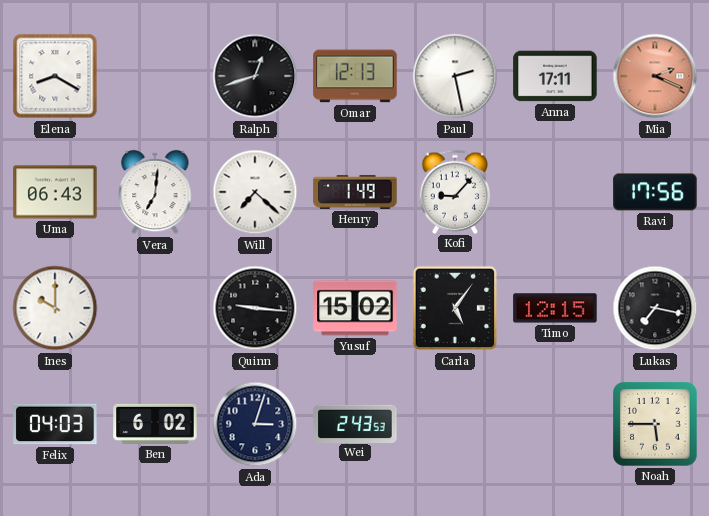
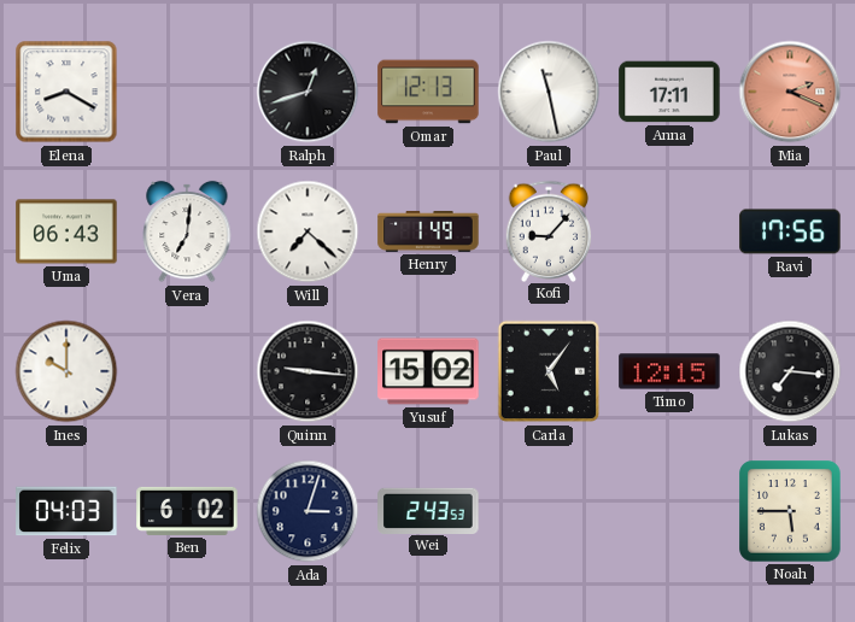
Paul: 2:28 -> 11:28 (549, 92)
Lukas: 7:17 -> 7:16 (790, 371)
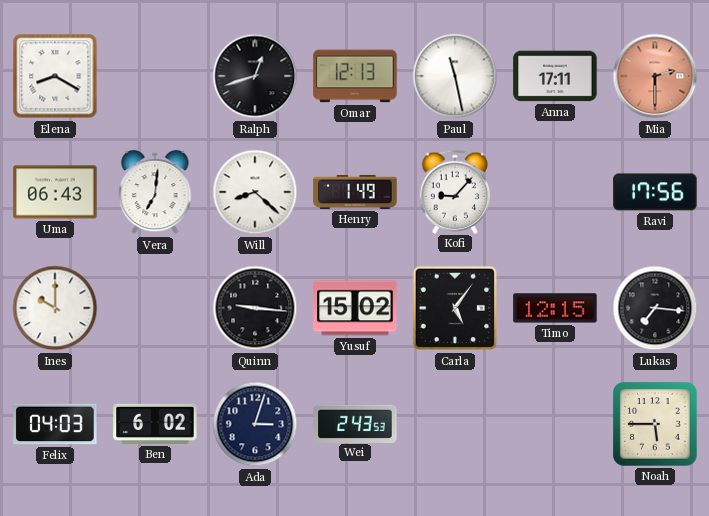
Mia: 2:19 -> 2:30 (655, 76)
Will: 7:22 -> 8:22 (255, 192)
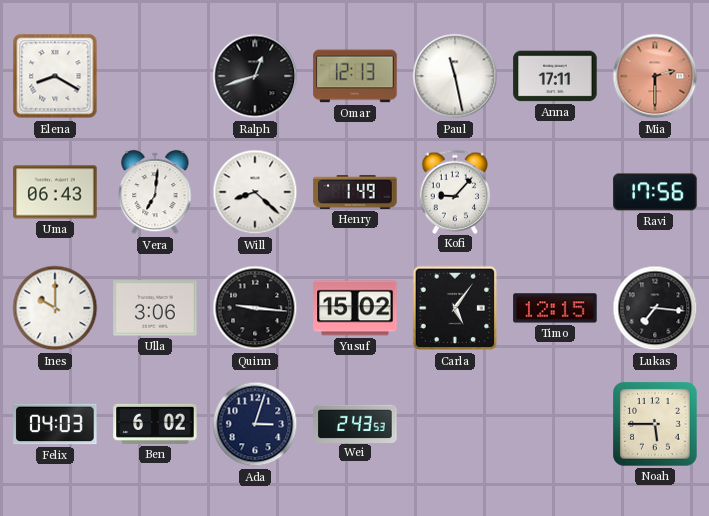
Ulla: none -> 3:06 (155, 308)
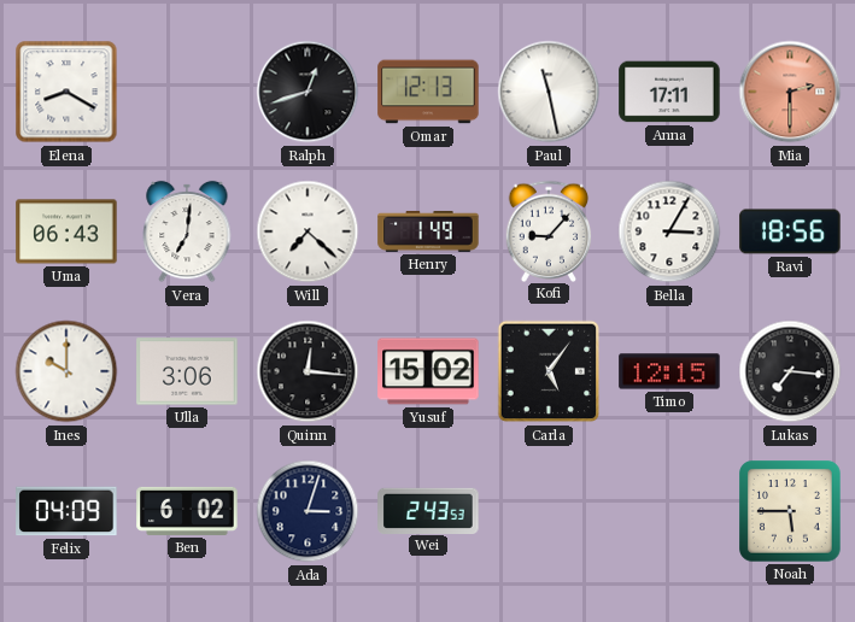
Will: 8:22 -> 7:22 (308, 231)
Bella: none -> 3:05 (669, 231)
Ravi: 17:56 -> 18:56 (790, 231)
Quinn: 9:16 -> 12:16 (308, 371)
Felix: 04:03 -> 04:09 (66, 511)
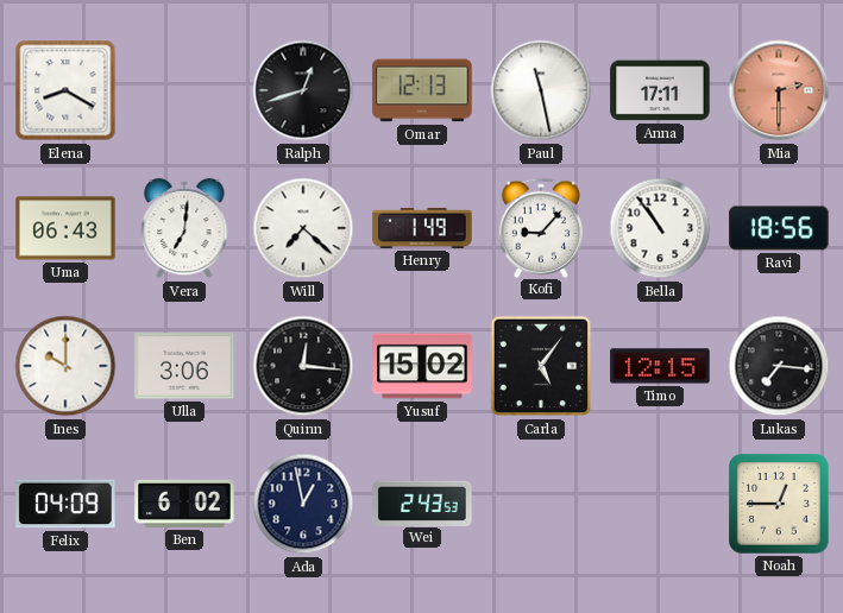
Bella: 3:05 -> 10:54 (660, 228)
Ada: 3:03 -> 12:58 (303, 504)
Noah: 5:45 -> 12:45 (780, 505)
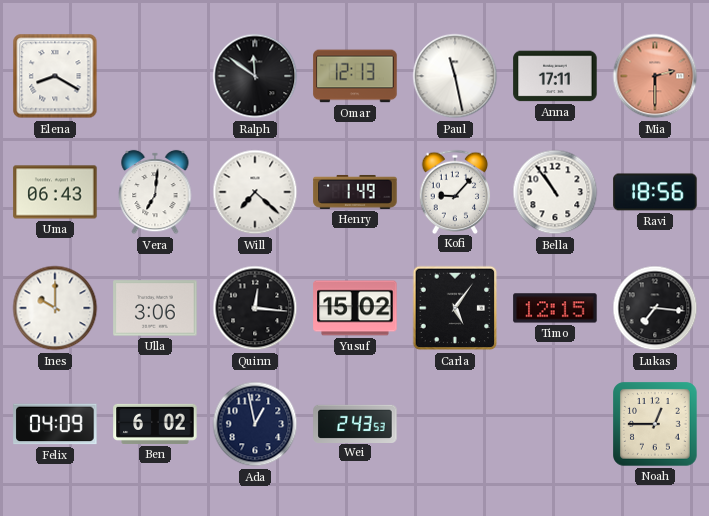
Ralph: 12:42 -> 11:51 (255, 76)
